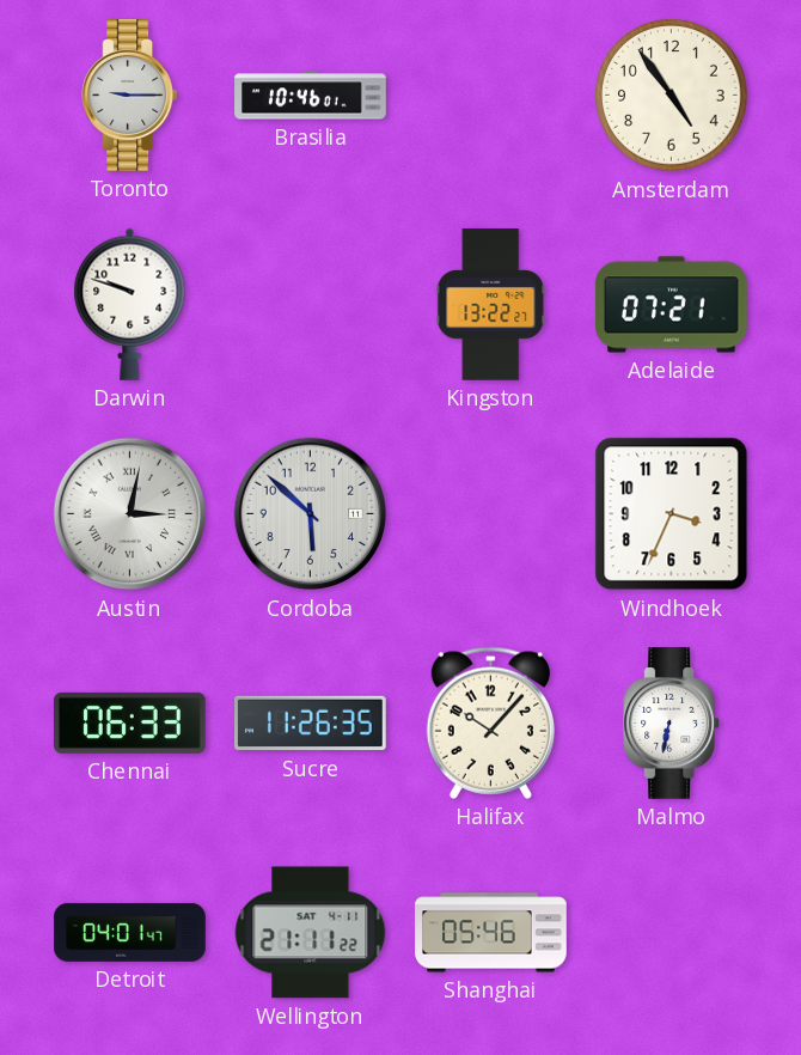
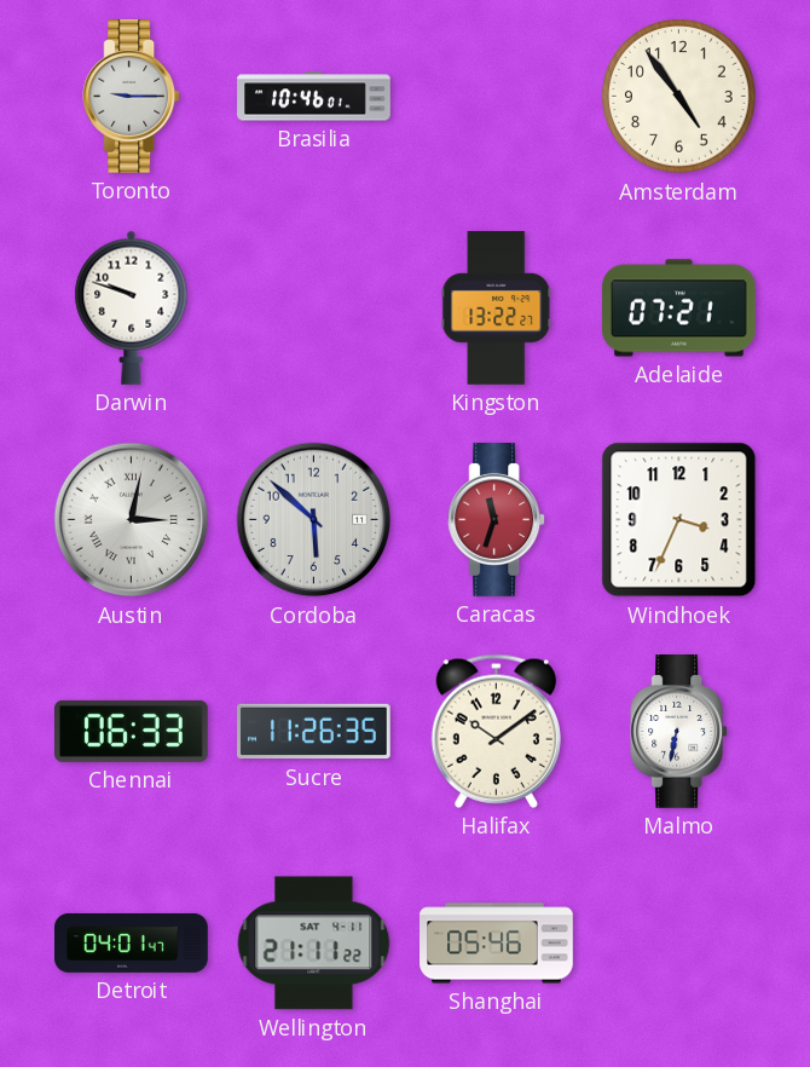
Caracas: none -> 11:33 (497, 520)
Halifax: 10:07 -> 10:09 (496, 731)
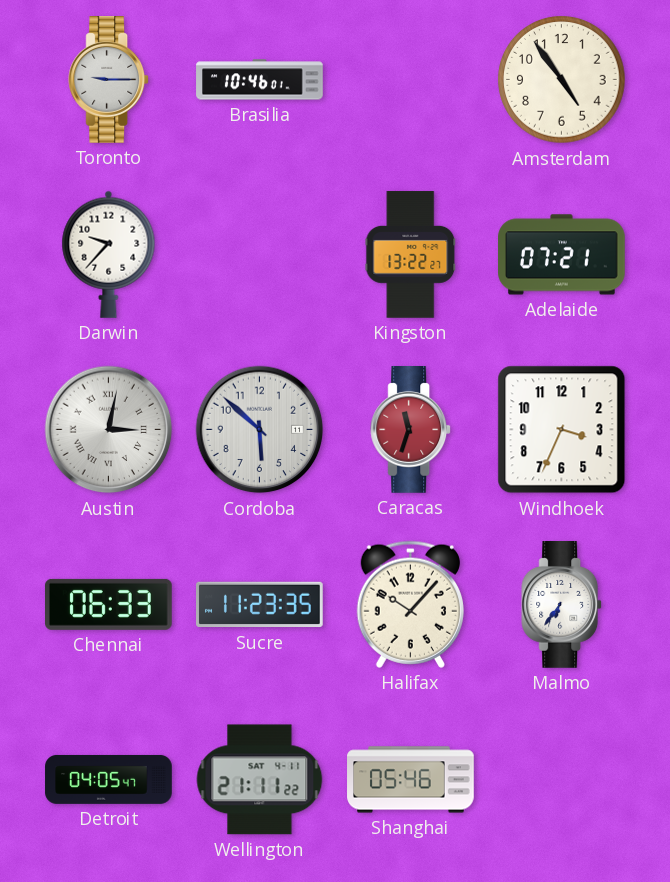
Darwin: 9:48 -> 9:37 (109, 254)
Sucre: 11:26 -> 11:23 (260, 605)
Halifax: 10:09 -> 10:07 (410, 604)
Malmo: 6:32 -> 6:36 (562, 605)
Detroit: 04:01 -> 04:05 (109, 779)
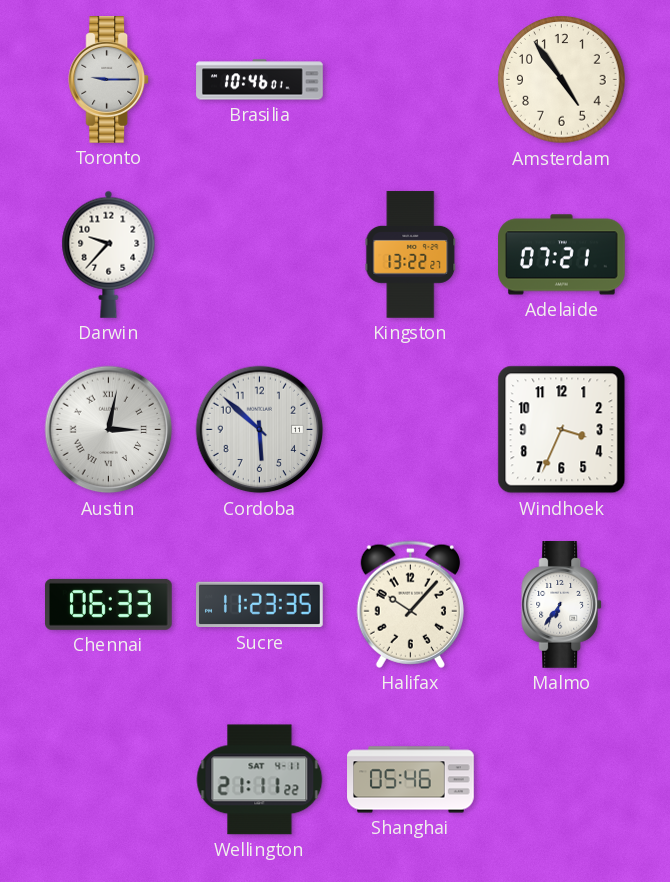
Caracas: 11:33 -> none (411, 430)
Detroit: 04:05 -> none (109, 779)
